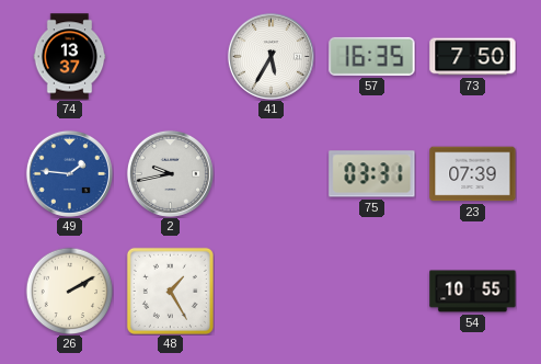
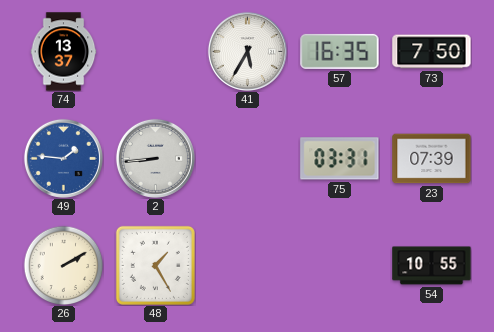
2: 9:43 -> 8:44 (155, 158)
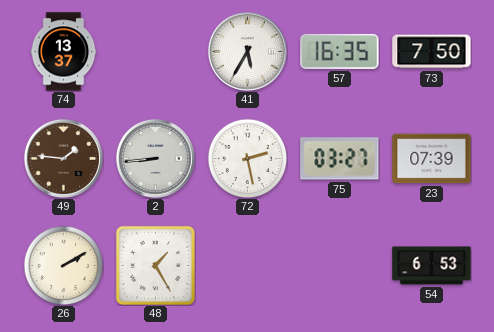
49 dial: blue -> brown (63, 158)
72: none -> 2:28 (247, 158)
75: 03:31 -> 03:27 (340, 159)
54: 10:55 -> 6:53 (432, 266)
